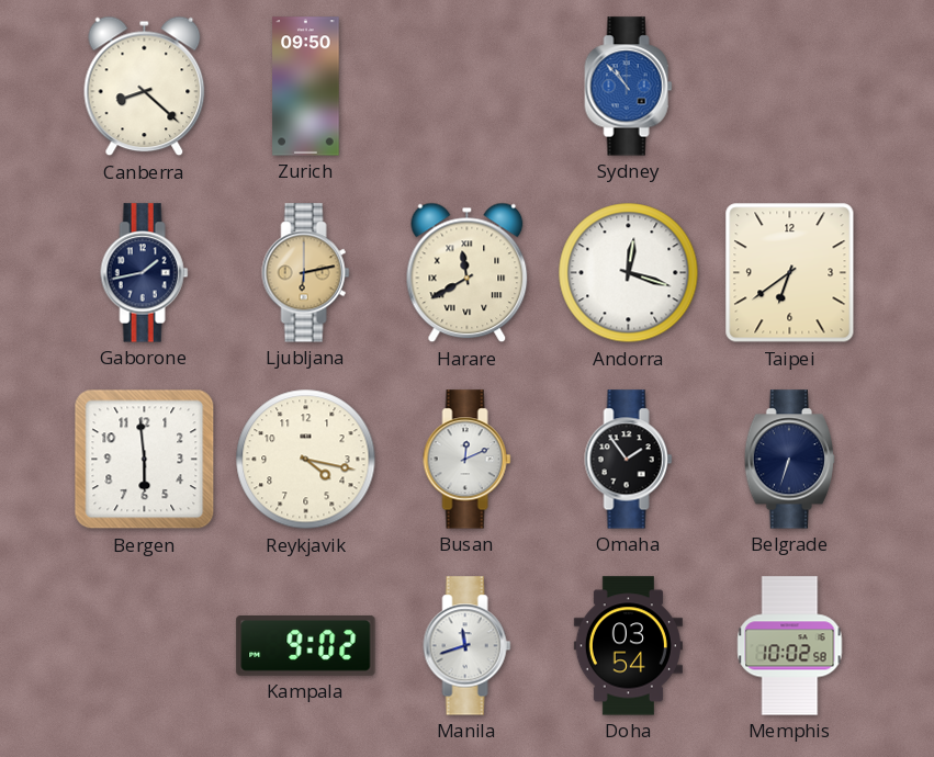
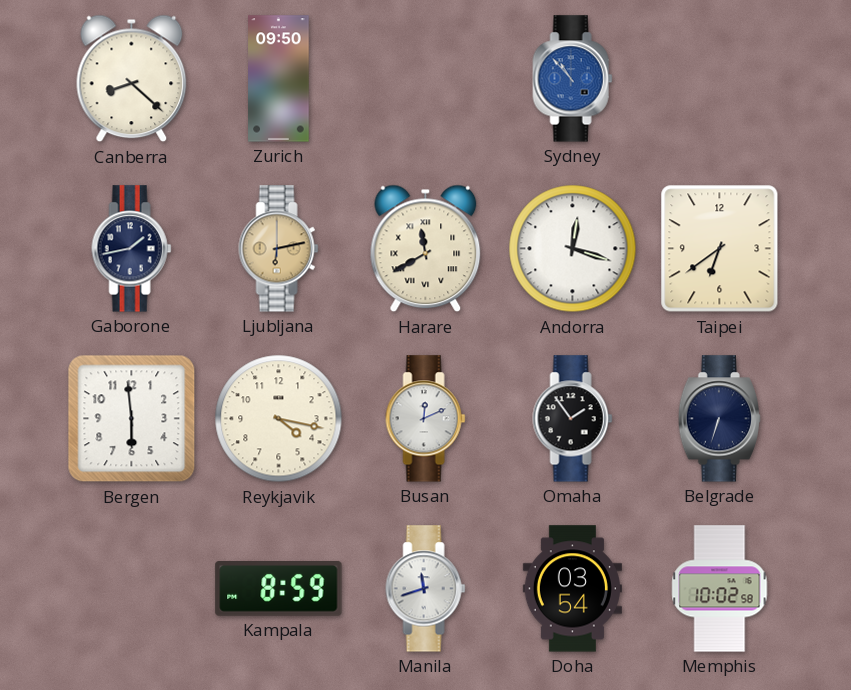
Kampala: 9:02 -> 8:59 (279, 589)
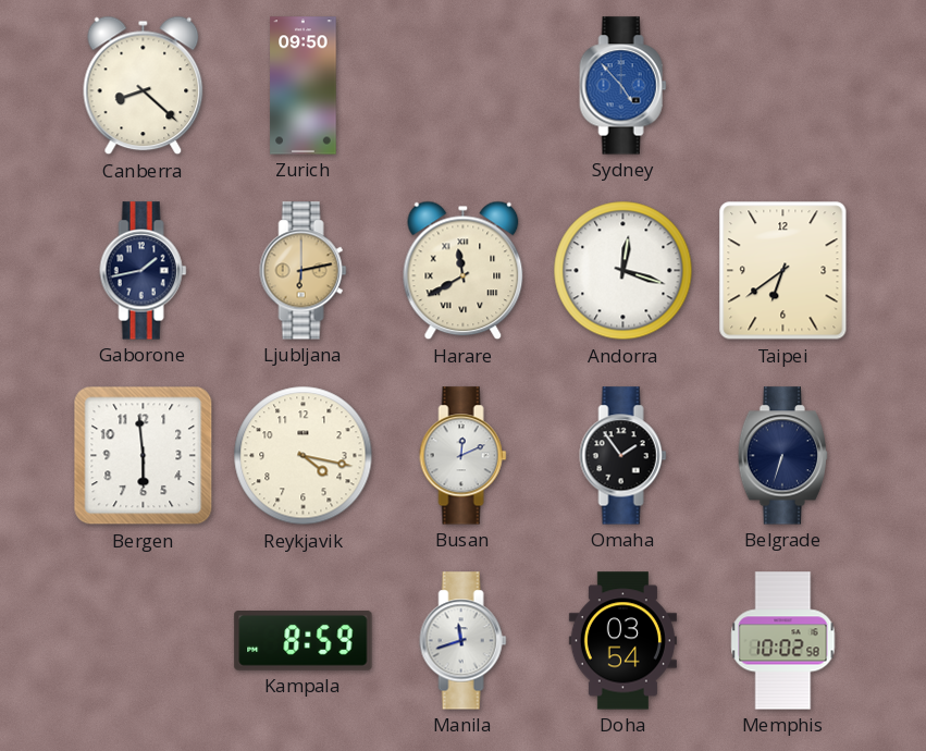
Sydney: 10:53 -> 4:53 (623, 86)
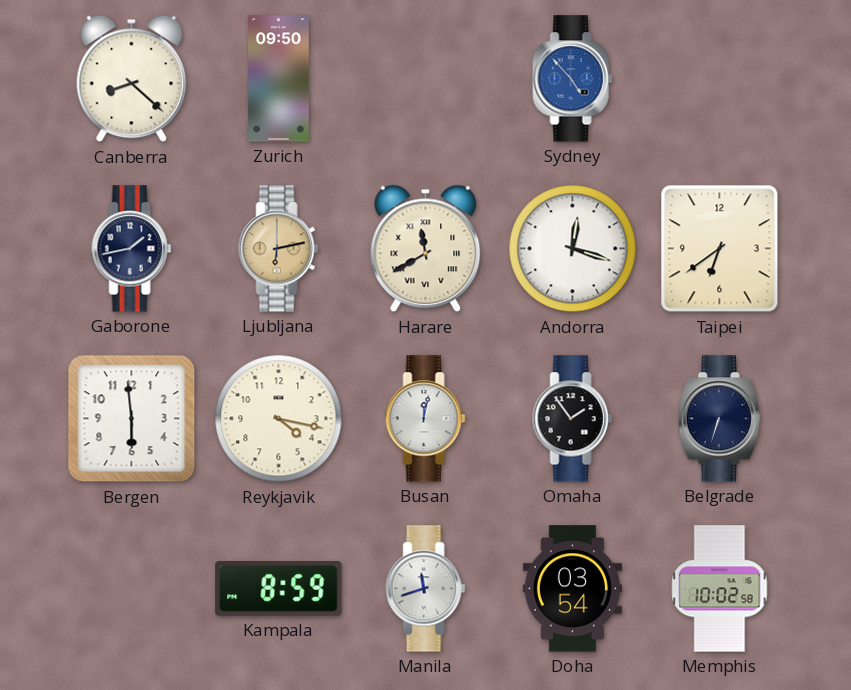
Busan: 12:11 -> 12:02 (426, 419)
